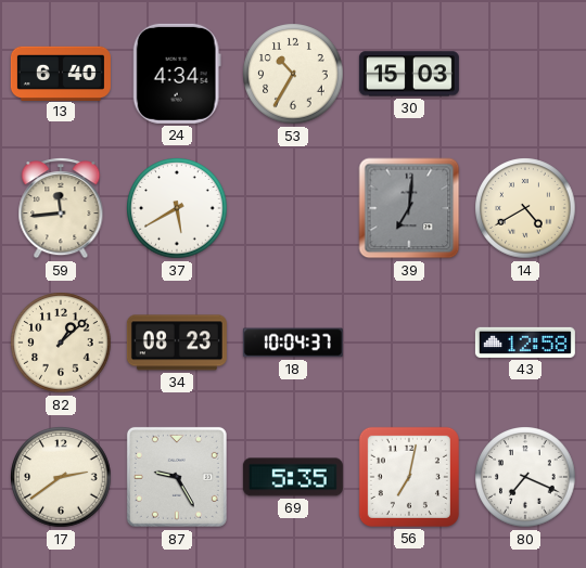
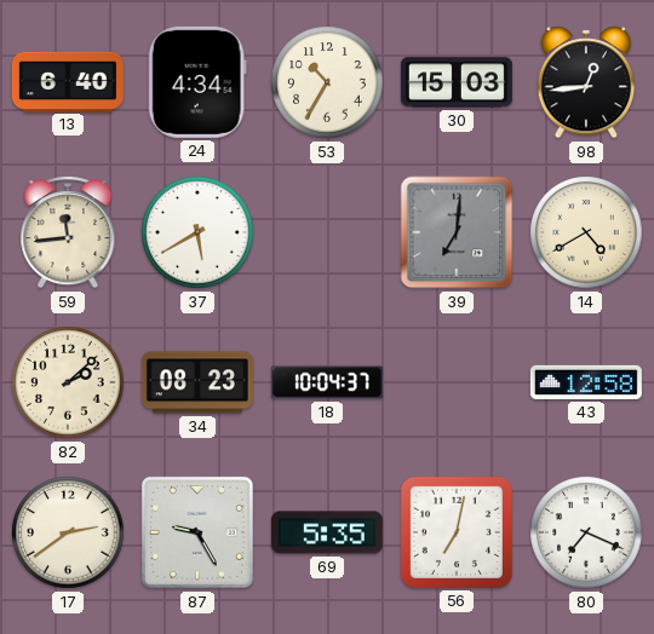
98: none -> 12:44 (586, 82)
82: 1:08 -> 2:08 (68, 382)
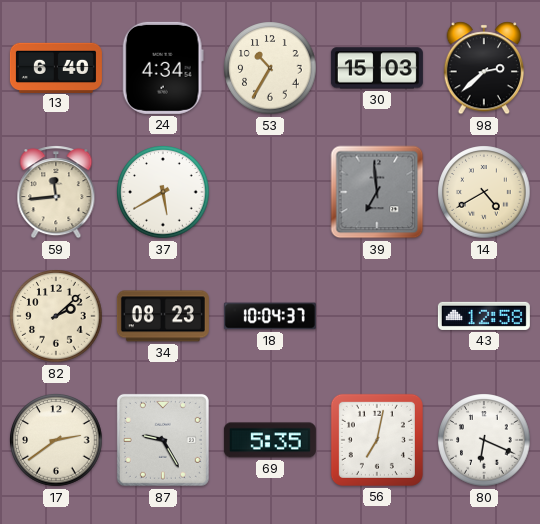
98: 12:44 -> 2:38 (484, 68)
39: 7:01 -> 6:59 (377, 192)
80: 7:19 -> 6:19 (484, 440)
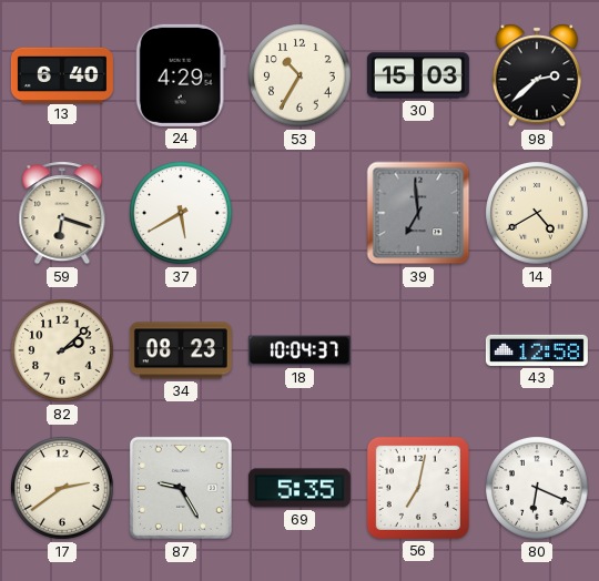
24: 4:34 -> 4:29 (181, 75)
59: 11:44 -> 6:18 (62, 213)
